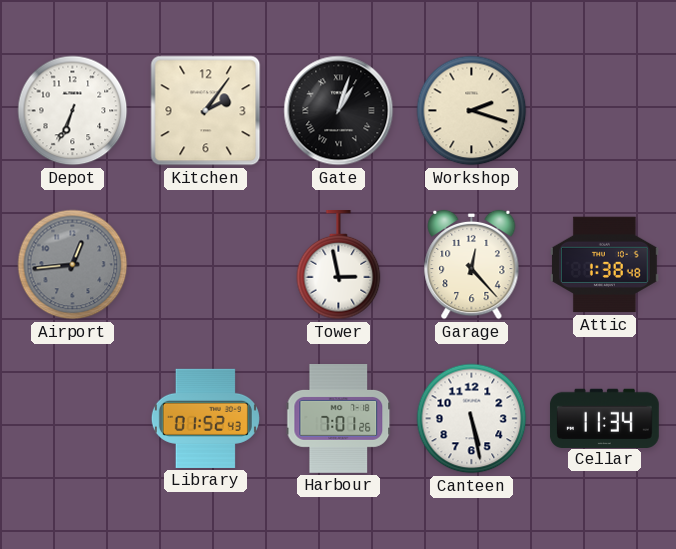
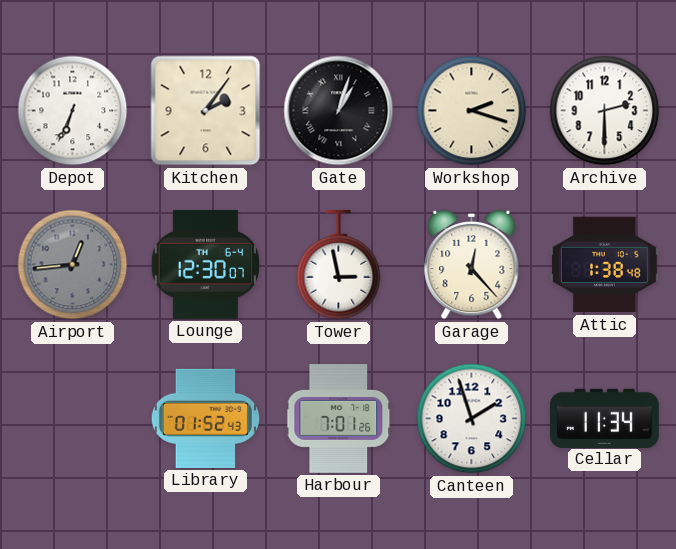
Archive: none -> 2:30 (605, 111)
Lounge: none -> 12:30 (206, 264)
Canteen: 5:28 -> 1:57 (472, 419)
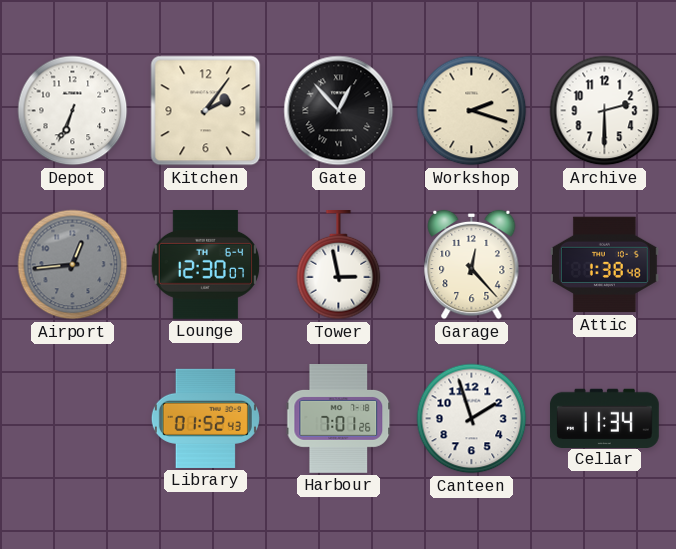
Gate: 1:03 -> 12:53 (339, 111)
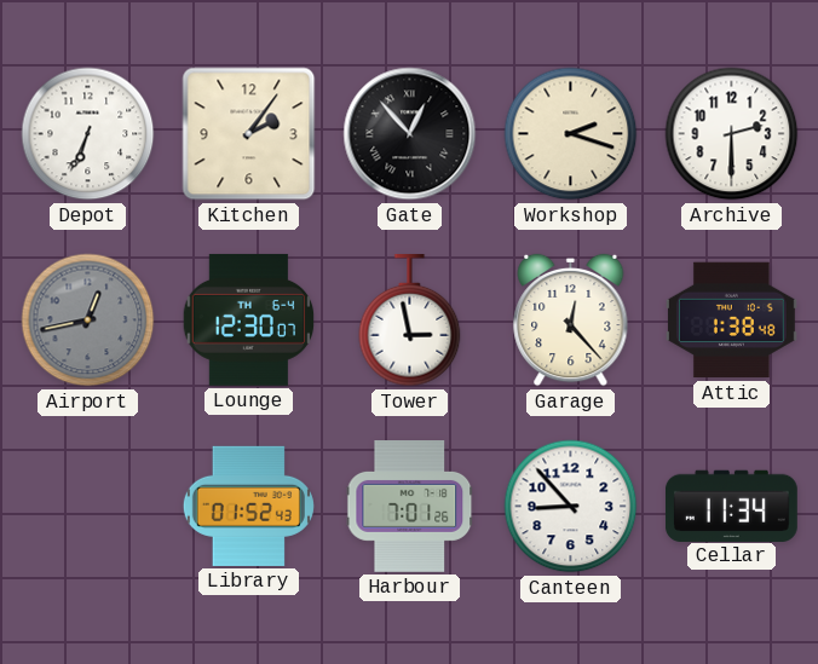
Airport: 12:44 -> 12:43 (88, 321)
Canteen: 1:57 -> 8:53 (571, 507)
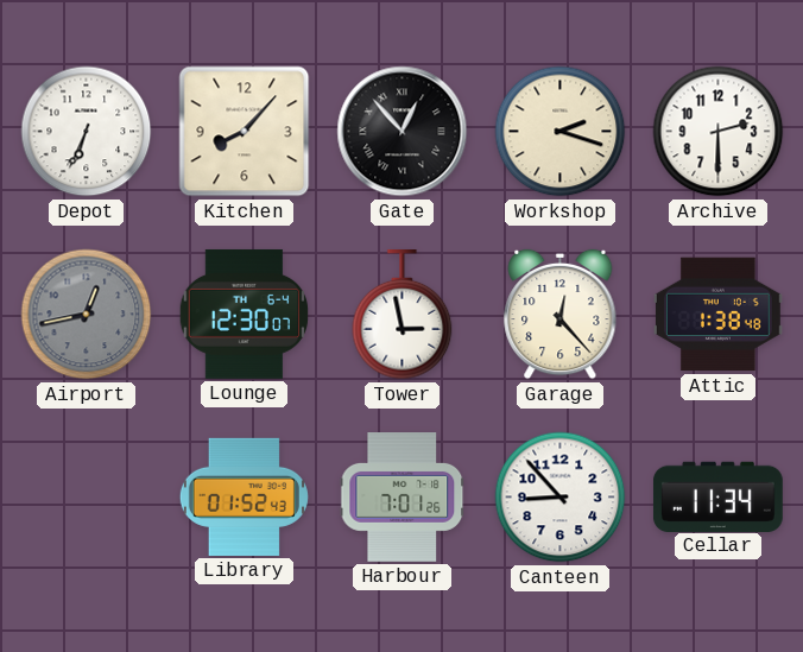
Kitchen: 2:06 -> 8:07 (245, 132)
